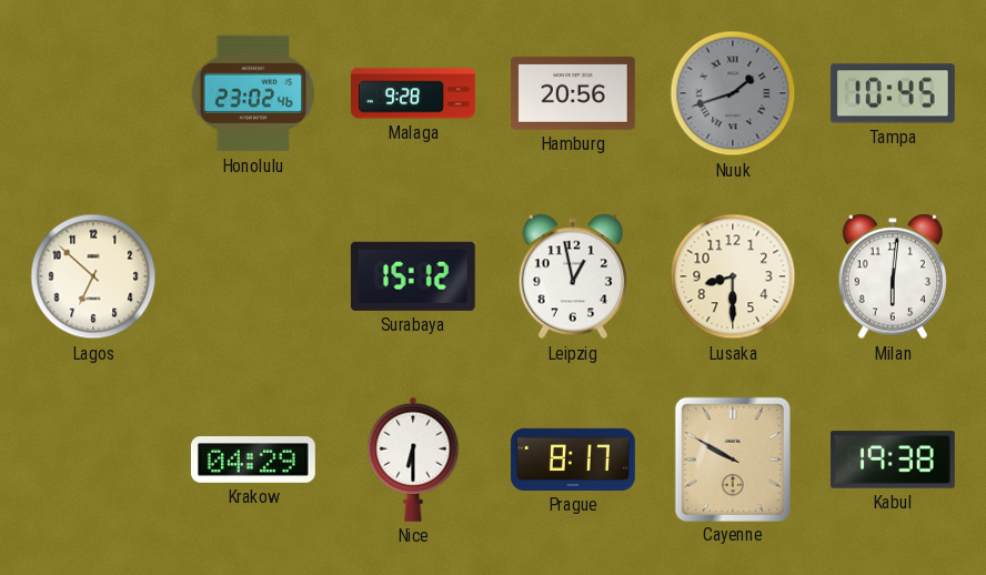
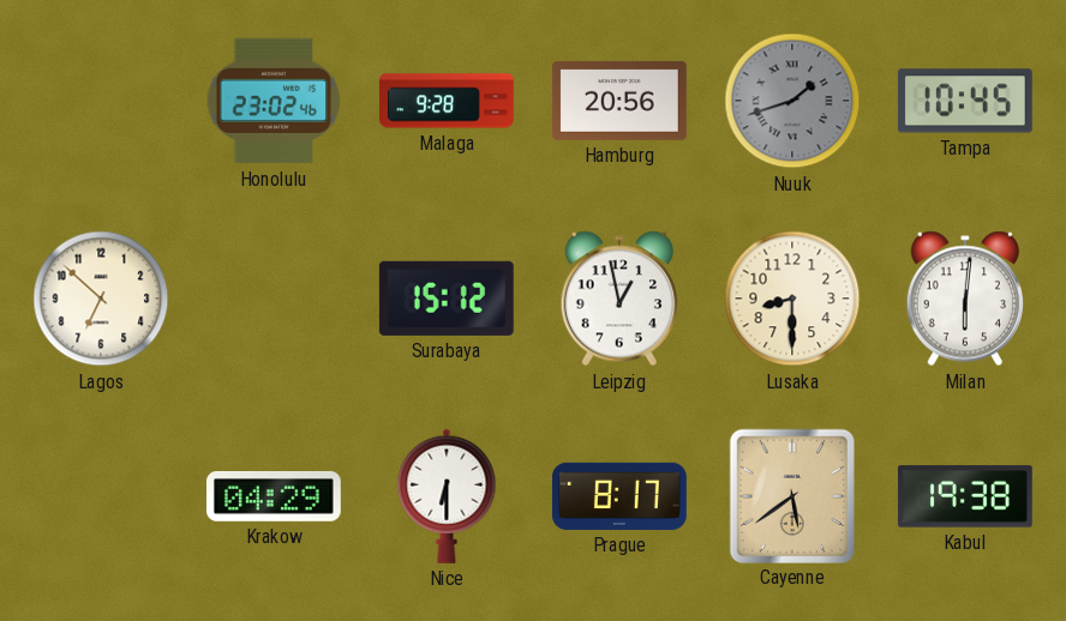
Cayenne: 9:50 -> 5:39 (792, 495)
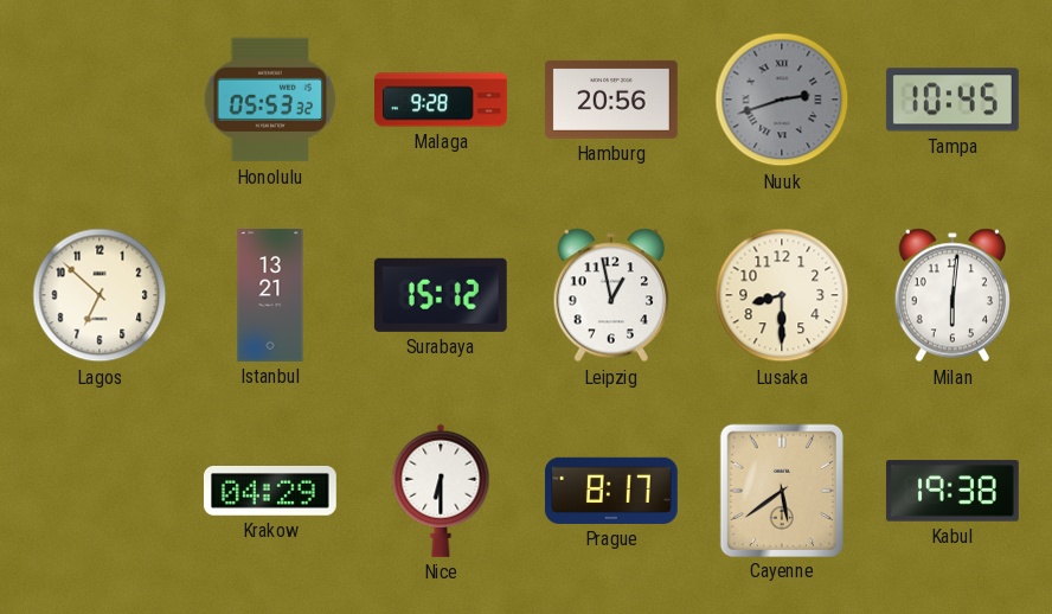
Honolulu: 23:02 -> 05:53 (270, 100)
Nuuk: 1:42 -> 2:42 (782, 100)
Istanbul: none -> 13:21 (270, 296)
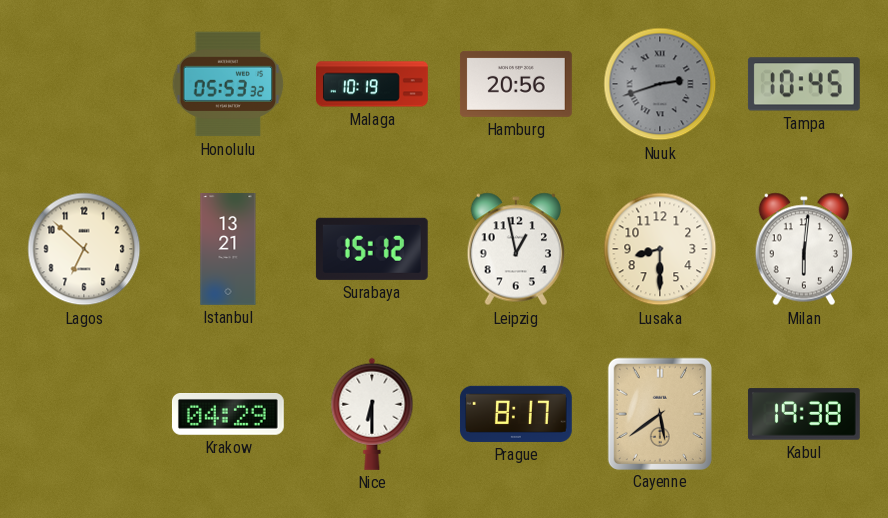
Malaga: 9:28 -> 10:19 (373, 84)
